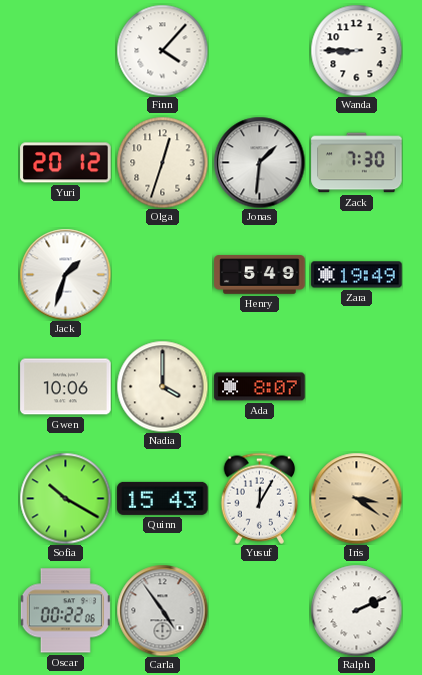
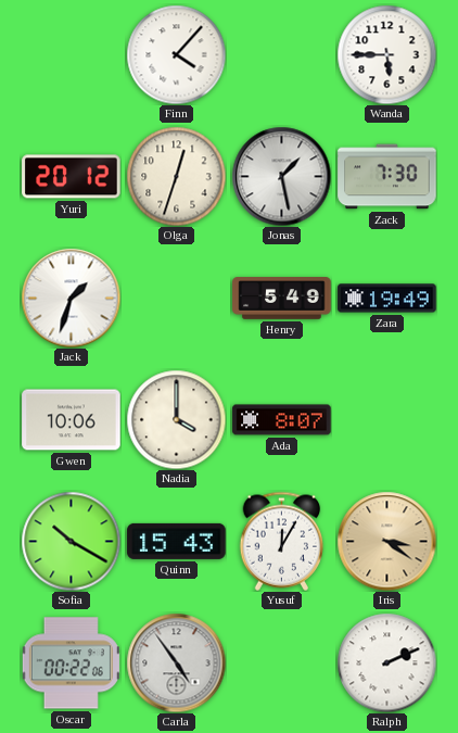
Wanda: 8:45 -> 5:45 (386, 54)
Jonas: 1:31 -> 1:28 (281, 176)
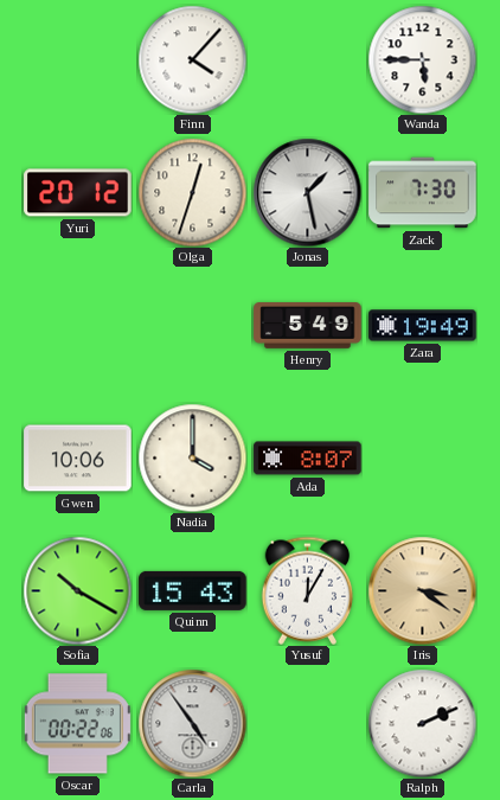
Jack: 1:33 -> none (71, 298)
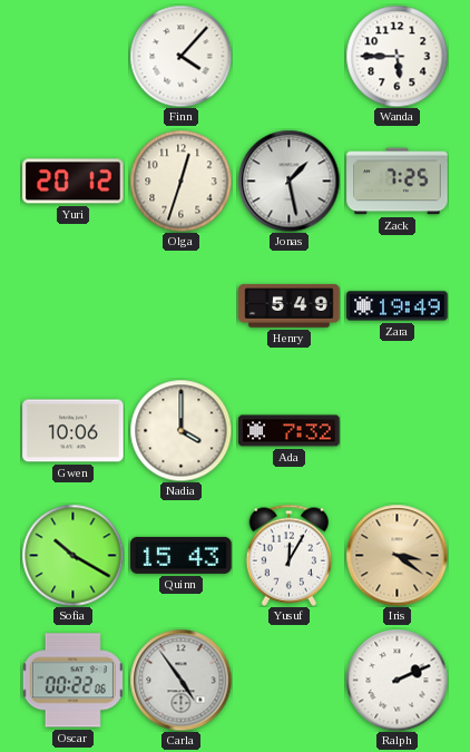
Zack: 7:30 -> 7:25 (398, 182)
Ada: 8:07 -> 7:32 (290, 431)
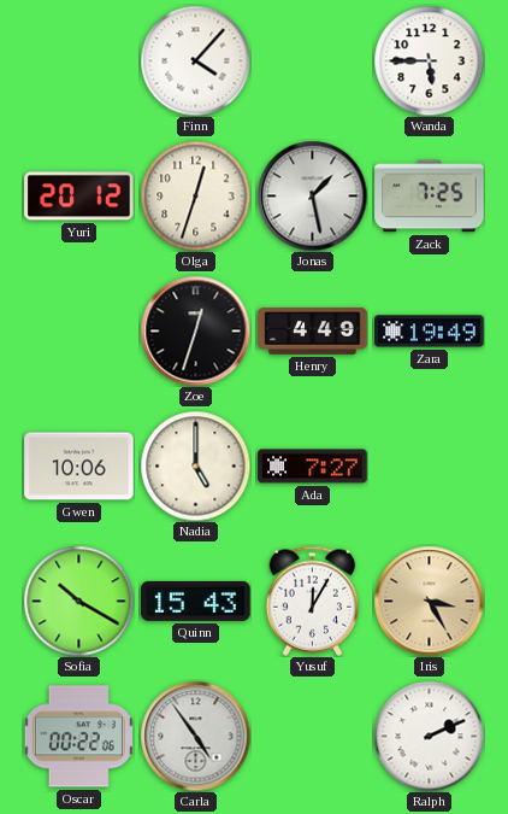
Zoe: none -> 12:33 (195, 330)
Henry: 5:49 -> 4:49 (313, 332)
Nadia: 4:00 -> 5:00 (195, 465)
Ada: 7:32 -> 7:27 (313, 467)
Iris: 3:21 -> 3:25 (429, 601)
